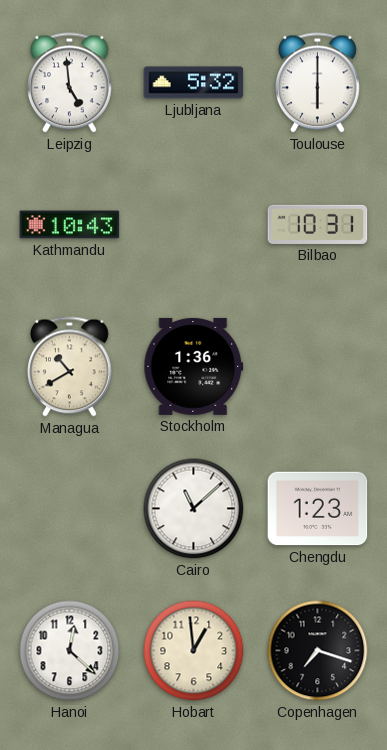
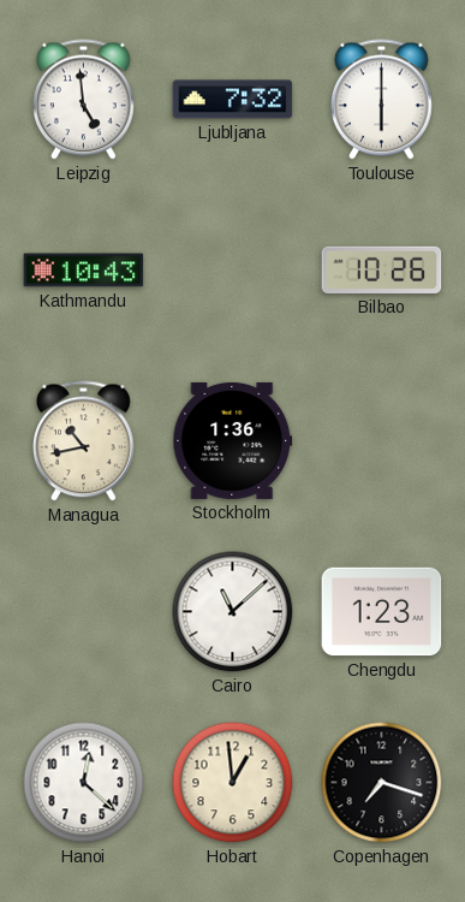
Ljubljana: 5:32 -> 7:32 (233, 100)
Bilbao: 10:31 -> 10:26 (382, 269)
Managua: 10:40 -> 10:43 (84, 441)
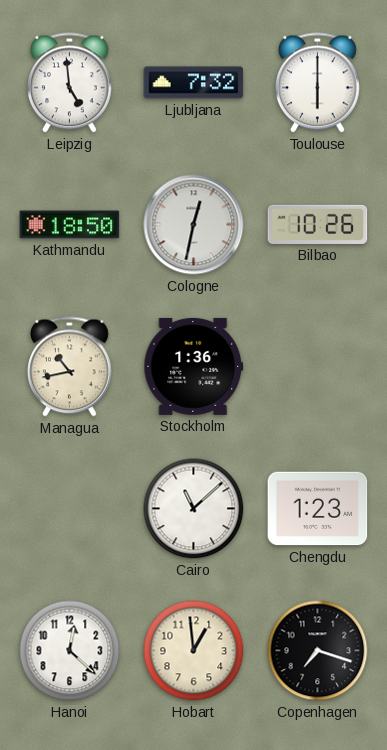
Kathmandu: 10:43 -> 18:50 (70, 225)
Cologne: none -> 12:32 (194, 225)
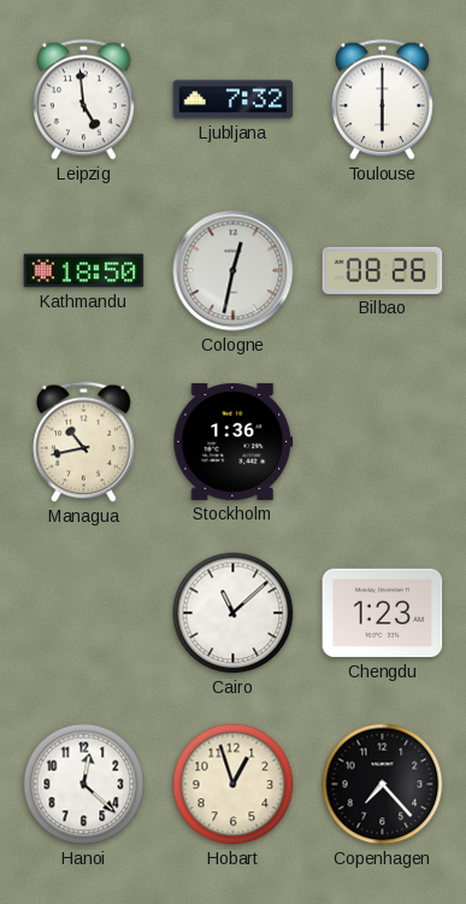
Bilbao: 10:26 -> 08:26 (383, 270)
Hobart: 12:59 -> 12:57 (234, 785)
Copenhagen: 7:18 -> 7:23 (383, 785)
